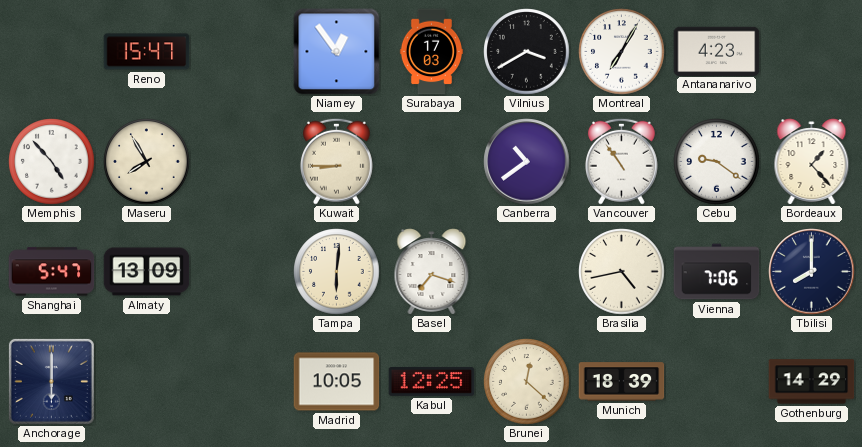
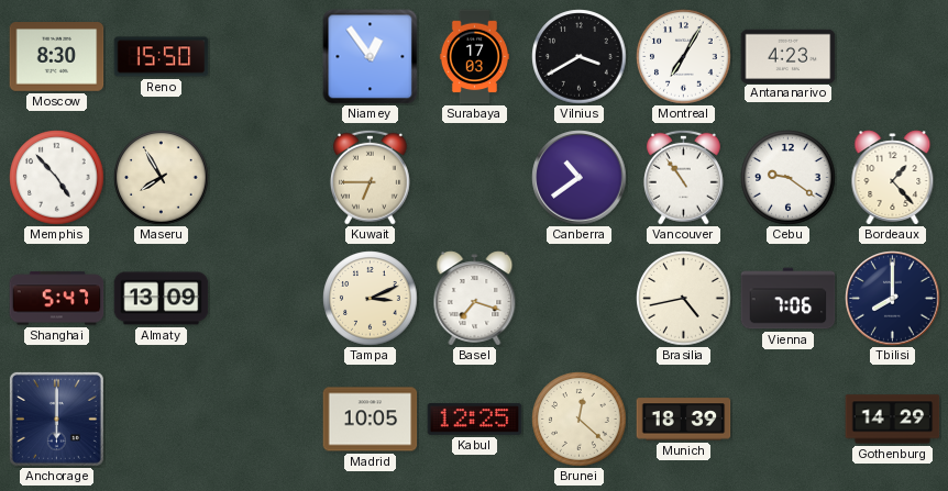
Moscow: none -> 8:30 (57, 57)
Reno: 15:47 -> 15:50 (162, 57)
Kuwait: 8:45 -> 6:45 (370, 177)
Tampa: 6:01 -> 3:11 (371, 299)
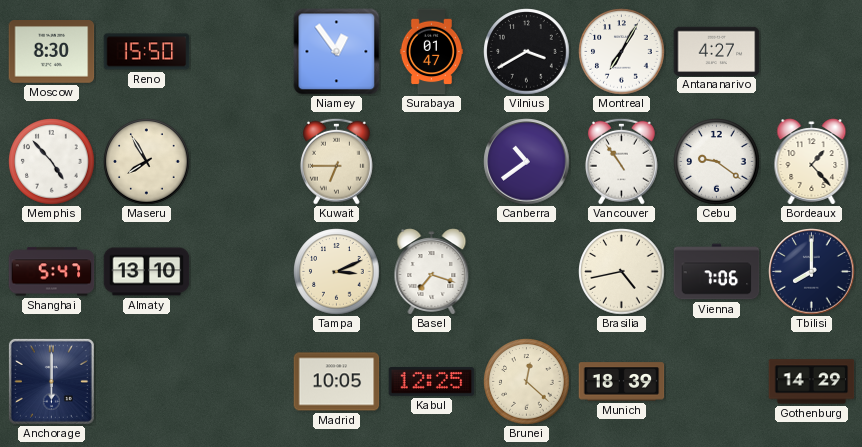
Surabaya: 17:03 -> 01:47 (431, 52)
Antananarivo: 4:23 -> 4:27 (717, 51)
Almaty: 13:09 -> 13:10 (147, 272)
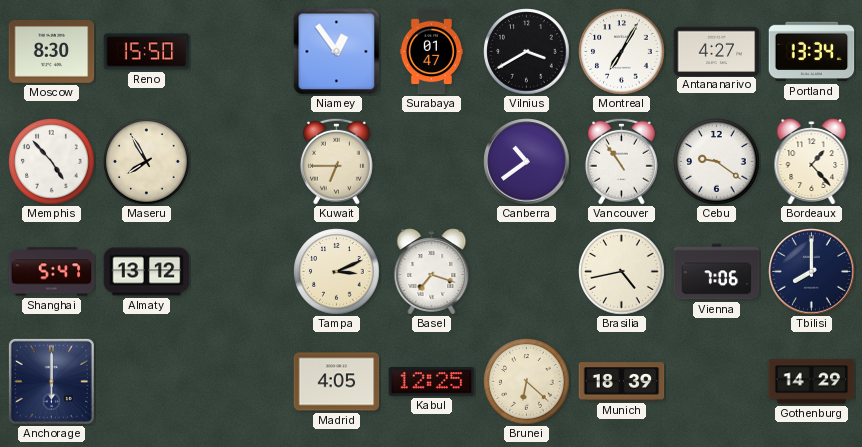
Portland: none -> 13:34 (812, 52)
Almaty: 13:10 -> 13:12 (147, 272)
Madrid: 10:05 -> 4:05 (337, 382)
Brunei: 12:22 -> 6:22 (527, 382)
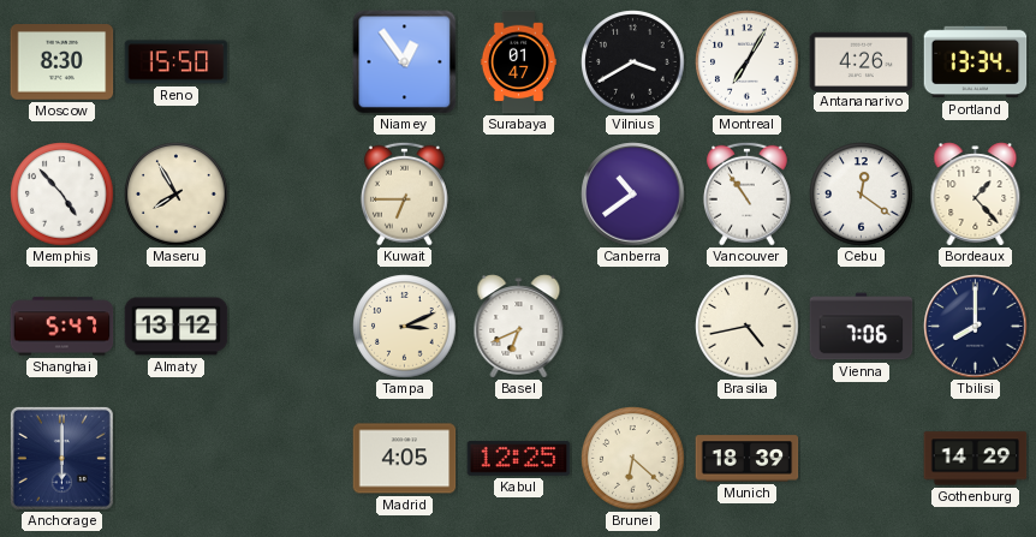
Antananarivo: 4:27 -> 4:26 (862, 61)
Cebu: 9:21 -> 12:21 (862, 195)
Basel: 7:18 -> 6:41 (519, 327)
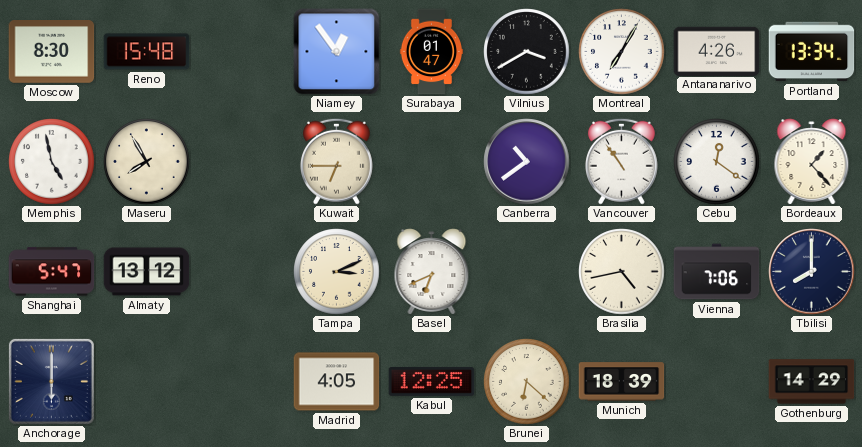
Reno: 15:50 -> 15:48 (147, 52)
Memphis: 4:53 -> 4:58 (52, 162)
